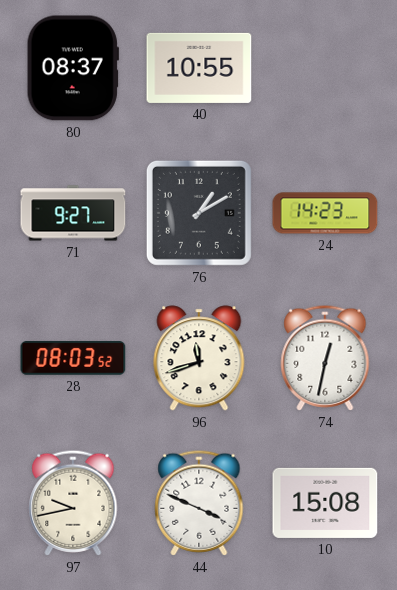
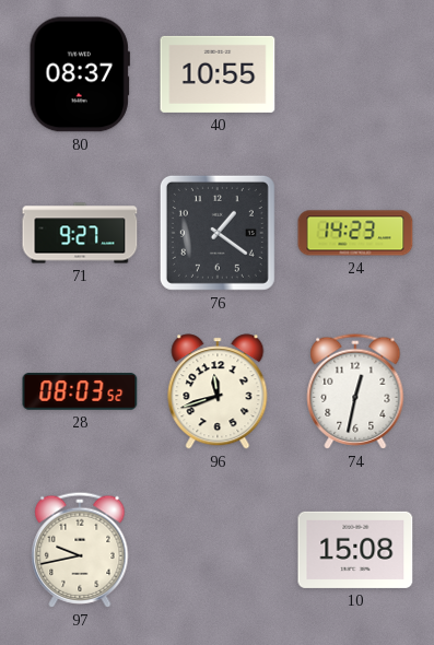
76: 1:10 -> 1:21 (218, 233)
44: 3:49 -> none (199, 503)
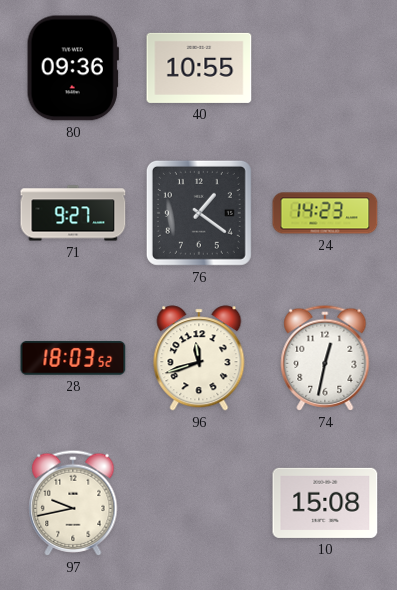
80: 08:37 -> 09:36 (73, 68)
28: 08:03 -> 18:03 (73, 358)
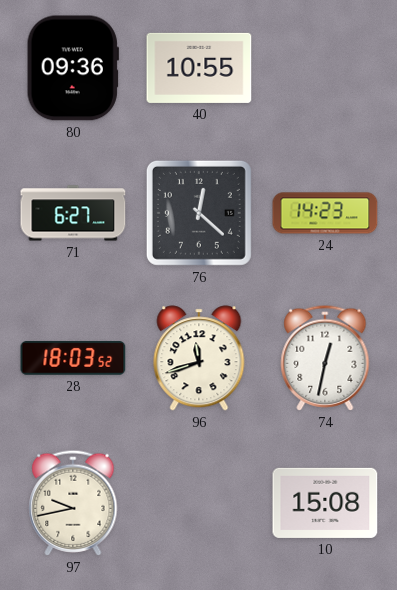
71: 9:27 -> 6:27 (73, 213)
76: 1:21 -> 12:22 (199, 213)
